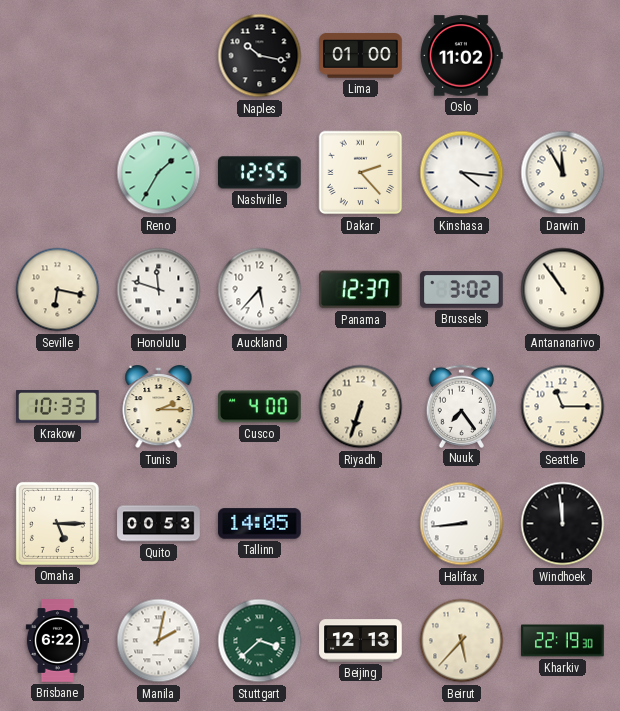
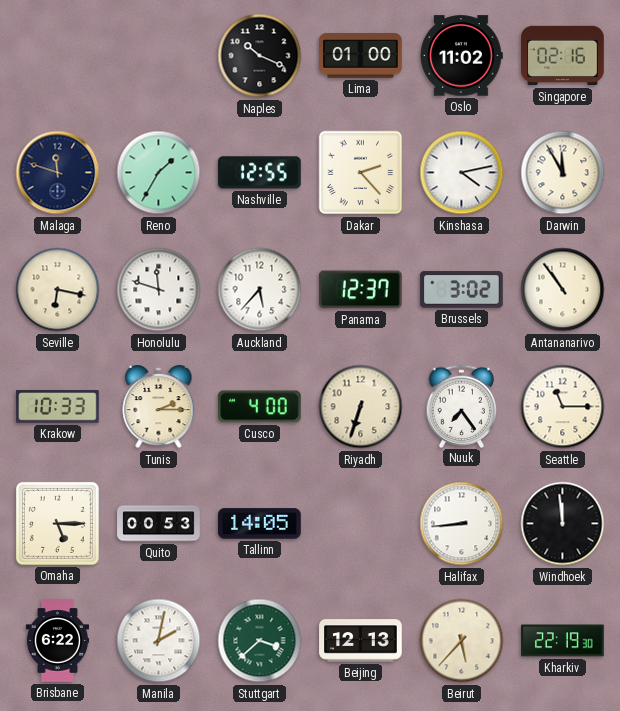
Naples: 10:17 -> 10:19 (260, 56)
Singapore: none -> 02:16 (563, 56)
Malaga: none -> 11:48 (58, 173)
Kinshasa: 4:16 -> 4:13 (462, 173)
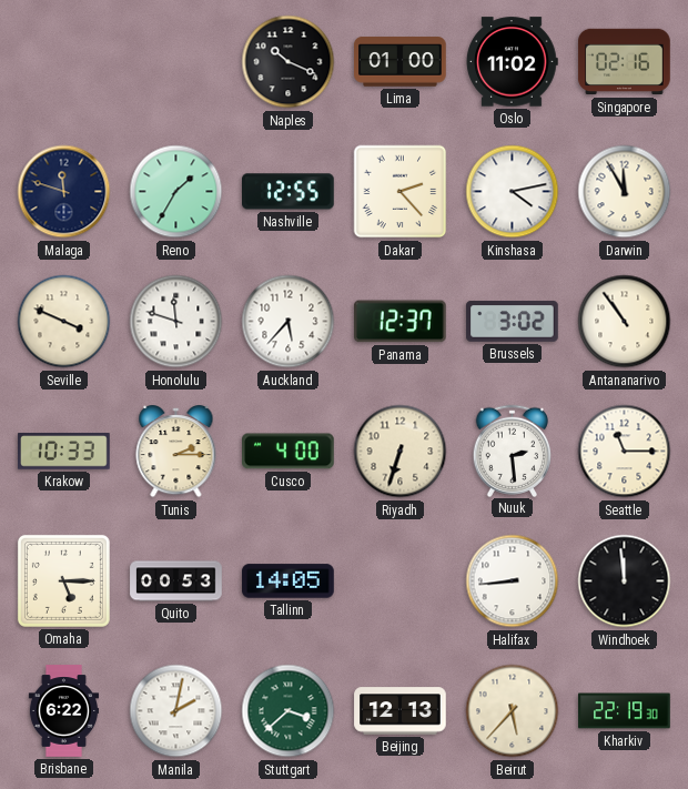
Seville: 6:17 -> 3:49 (64, 322)
Nuuk: 7:24 -> 2:29 (513, 451)
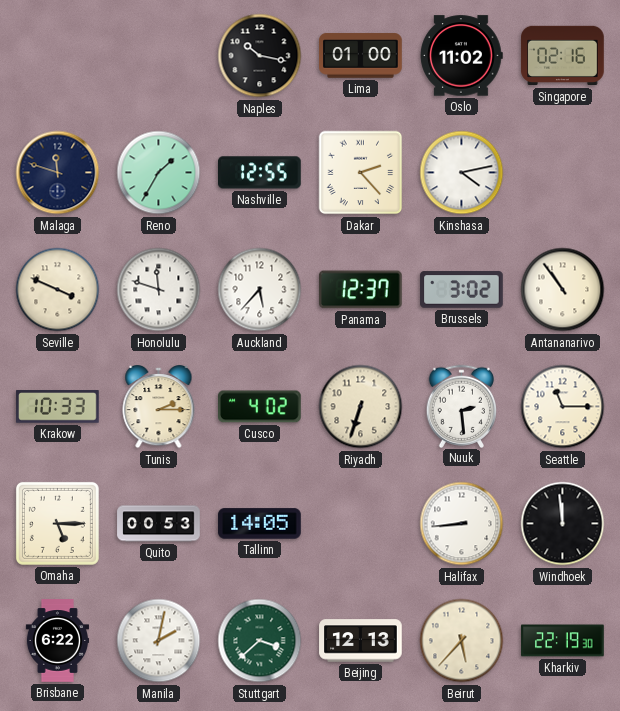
Naples: 10:19 -> 10:17 (260, 56)
Darwin: 11:55 -> none (625, 192)
Cusco: 4:00 -> 4:02 (260, 407)
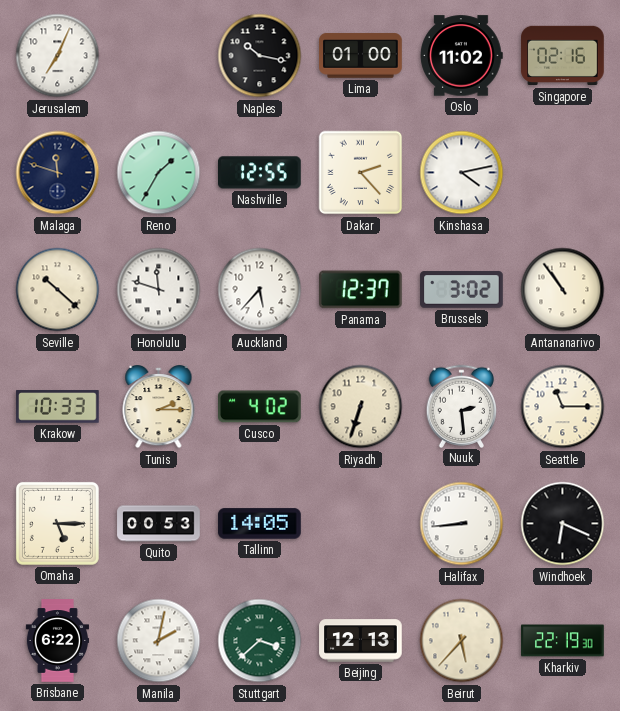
Jerusalem: none -> 7:04 (58, 56)
Seville: 3:49 -> 10:22 (58, 290)
Windhoek: 11:59 -> 6:19 (563, 524)
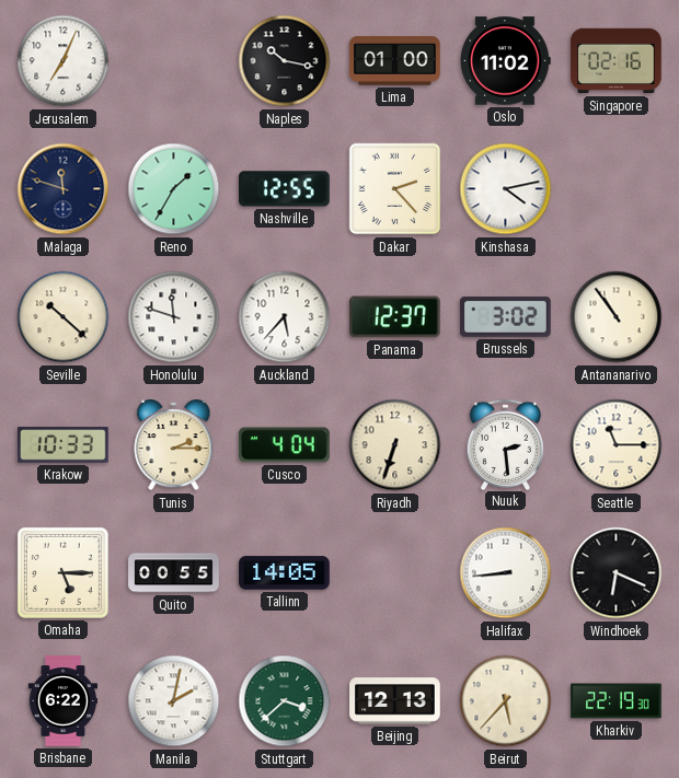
Cusco: 4:02 -> 4:04 (285, 445)
Quito: 00:53 -> 00:55 (174, 573)
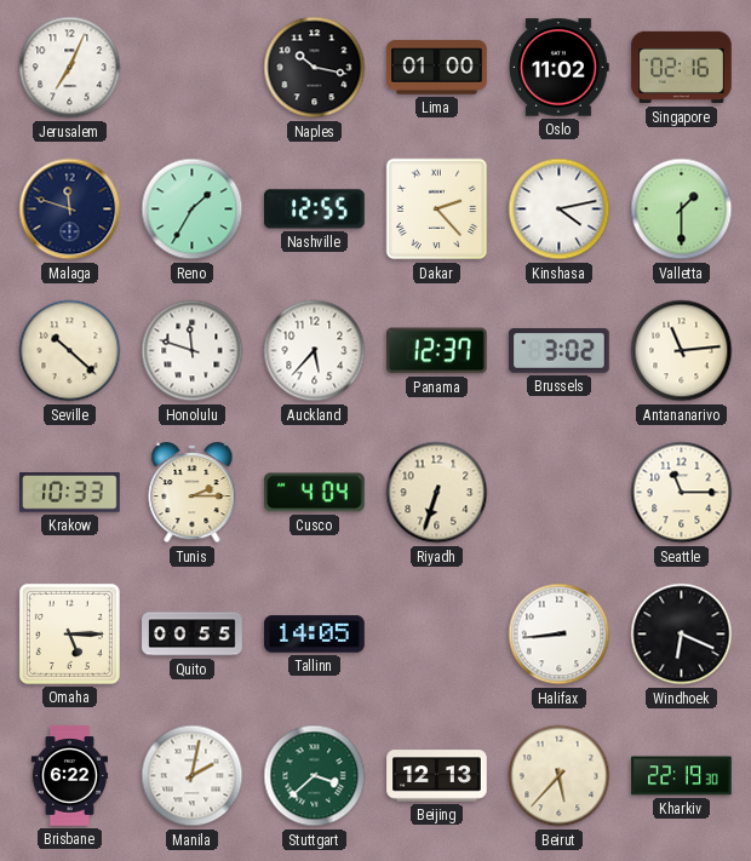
Valletta: none -> 1:30 (682, 209)
Antananarivo: 10:54 -> 11:14 (682, 351)
Nuuk: 2:29 -> none (506, 444)
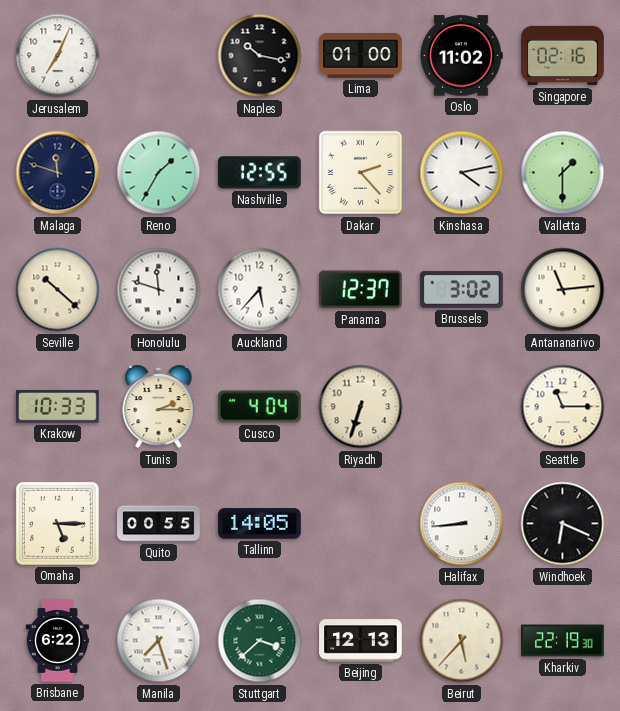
Manila: 2:02 -> 7:27 (159, 641)
